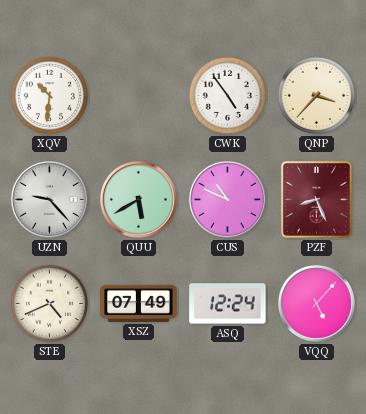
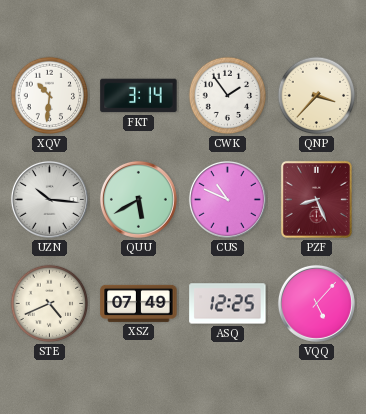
FKT: none -> 3:14 (139, 96)
CWK: 4:54 -> 1:54 (228, 96)
UZN: 9:23 -> 10:16 (49, 199)
ASQ: 12:24 -> 12:25 (228, 304)
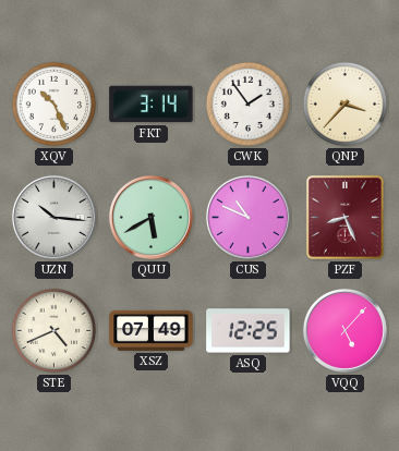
XQV: 10:31 -> 10:26 (55, 105)
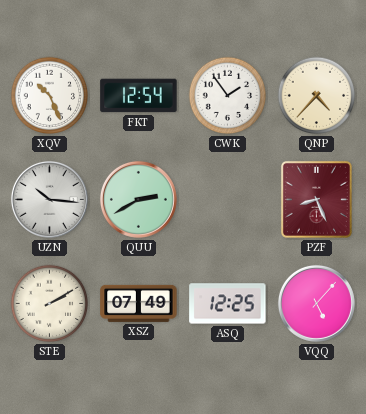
FKT: 3:14 -> 12:54 (139, 96)
QNP: 3:37 -> 4:37 (317, 96)
QUU: 5:40 -> 2:40 (138, 199)
CUS: 10:49 -> none (247, 217)
STE: 4:41 -> 2:10 (50, 304)
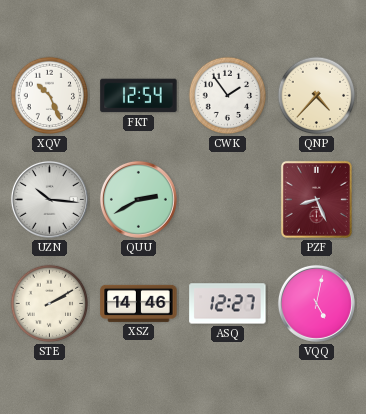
XSZ: 07:49 -> 14:46 (139, 303)
ASQ: 12:25 -> 12:27 (228, 304)
VQQ: 5:07 -> 5:02 (316, 303)
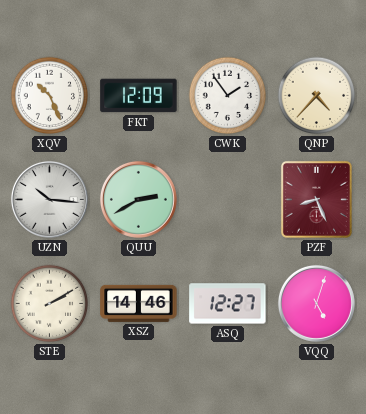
FKT: 12:54 -> 12:09 (139, 96)
VQQ: 5:02 -> 5:03 (316, 303)
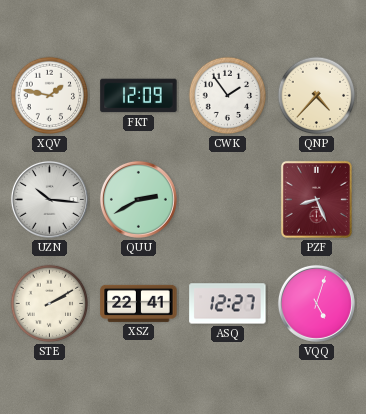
XQV: 10:26 -> 1:47 (50, 96)
XSZ: 14:46 -> 22:41 (139, 303)
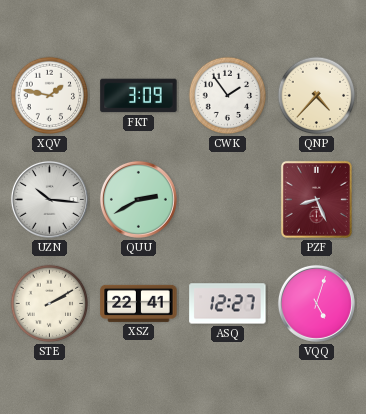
FKT: 12:09 -> 3:09 (139, 96)
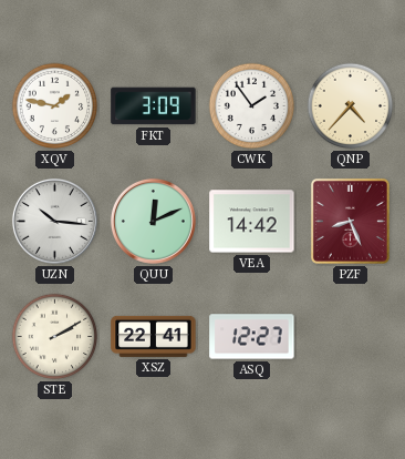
QUU: 2:40 -> 12:11 (153, 221)
VEA: none -> 14:42 (252, 222)
VQQ: 5:03 -> none (316, 303)
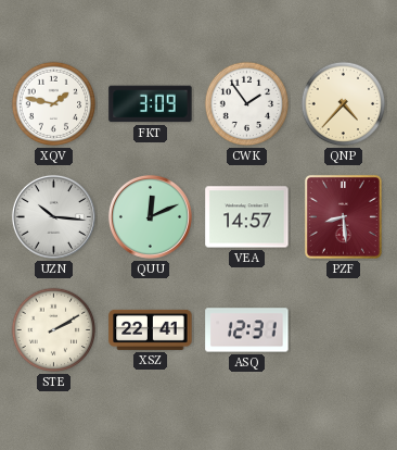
VEA: 14:42 -> 14:57 (247, 217)
PZF: 8:26 -> 8:29 (343, 216)
ASQ: 12:27 -> 12:31 (247, 330)
